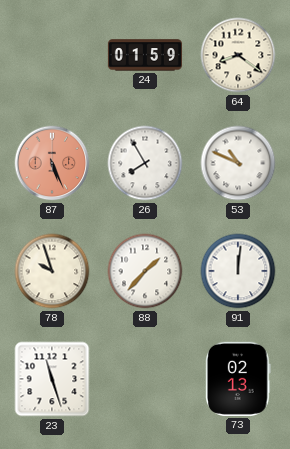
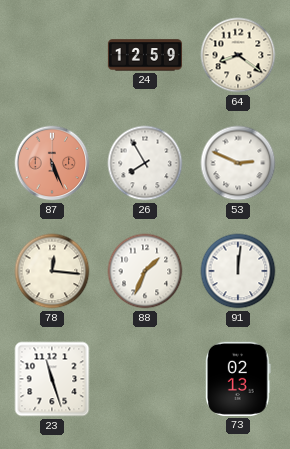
24: 01:59 -> 12:59 (145, 55)
53: 10:49 -> 2:49 (238, 163)
78: 9:57 -> 12:16 (52, 271)
88: 1:37 -> 1:34 (145, 271)
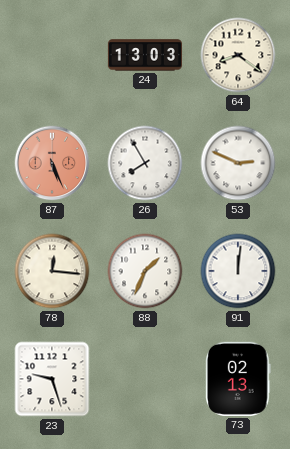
24: 12:59 -> 13:03 (145, 55)
23: 11:27 -> 9:27 (52, 379)
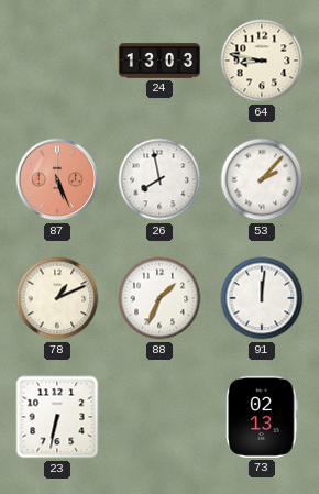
64: 8:21 -> 8:47 (262, 61)
26: 7:55 -> 7:58 (159, 179)
53: 2:49 -> 2:07 (262, 179)
78: 12:16 -> 1:11 (57, 298)
23: 9:27 -> 6:32 (57, 417)
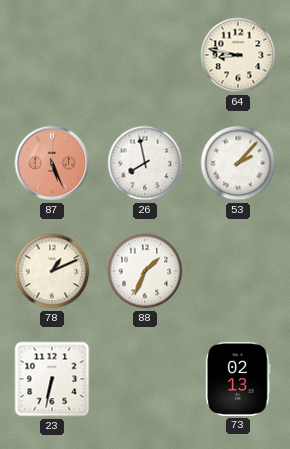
24: 13:03 -> none (159, 61)
91: 12:01 -> none (262, 298)
